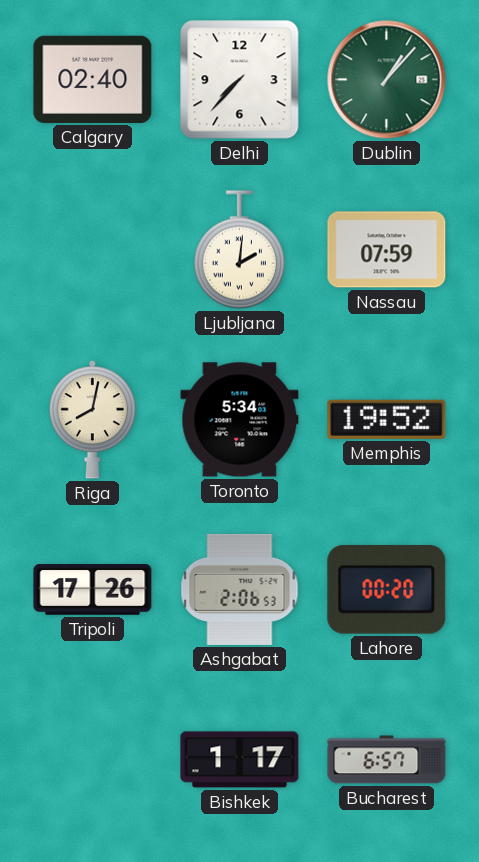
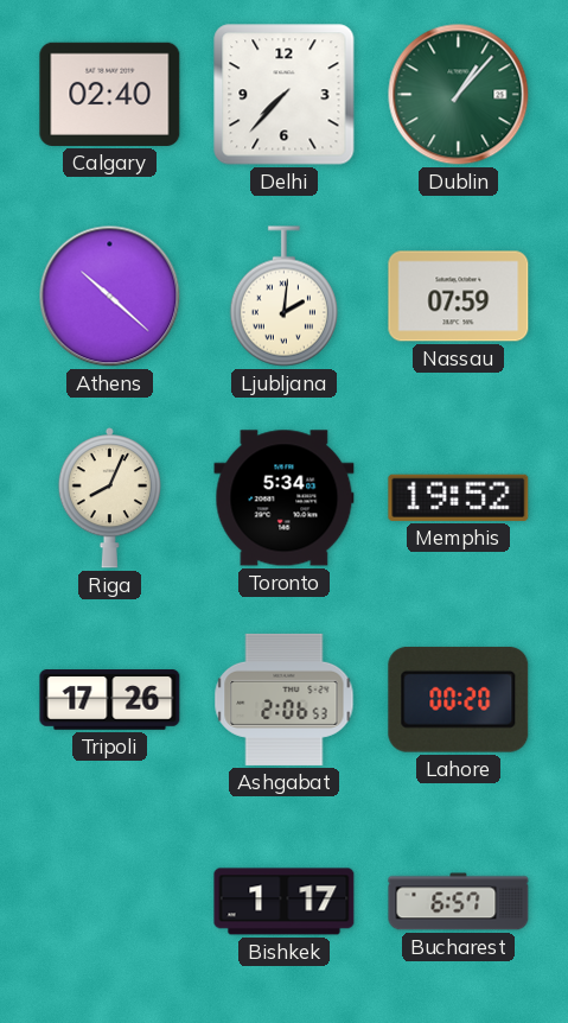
Athens: none -> 10:22 (110, 297)
Riga: 8:02 -> 8:04 (109, 498)
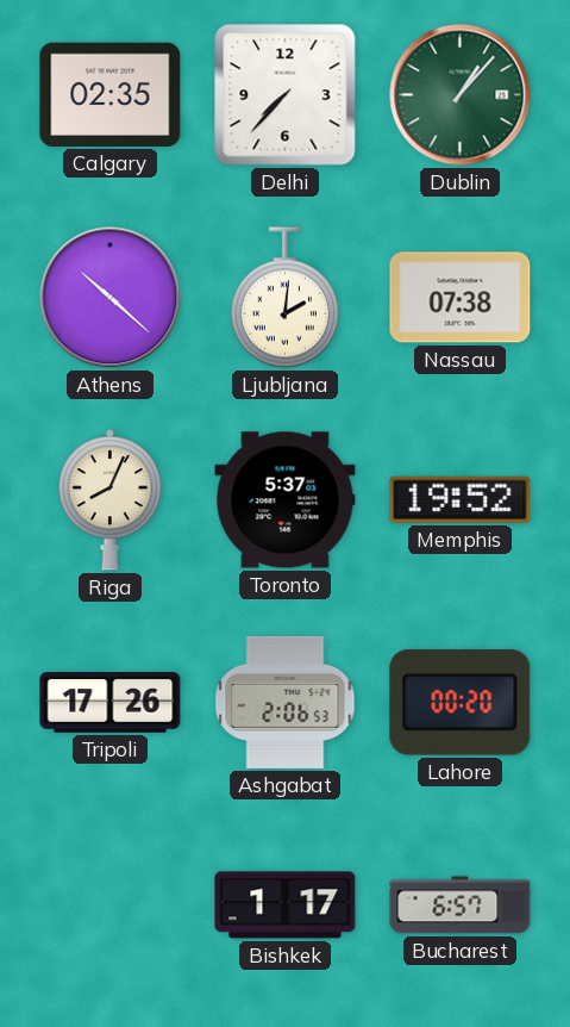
Calgary: 02:40 -> 02:35 (111, 94)
Nassau: 07:59 -> 07:38 (461, 298)
Toronto: 5:34 -> 5:37 (286, 500)
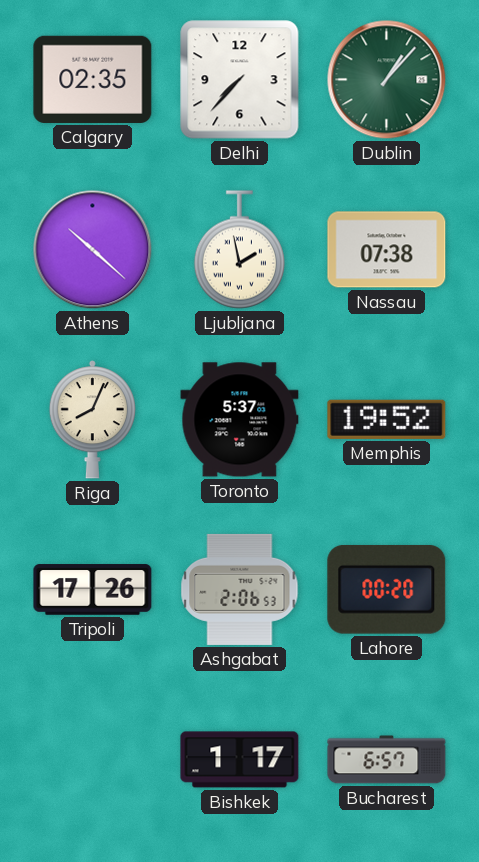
Ljubljana: 2:01 -> 1:58 (239, 250)
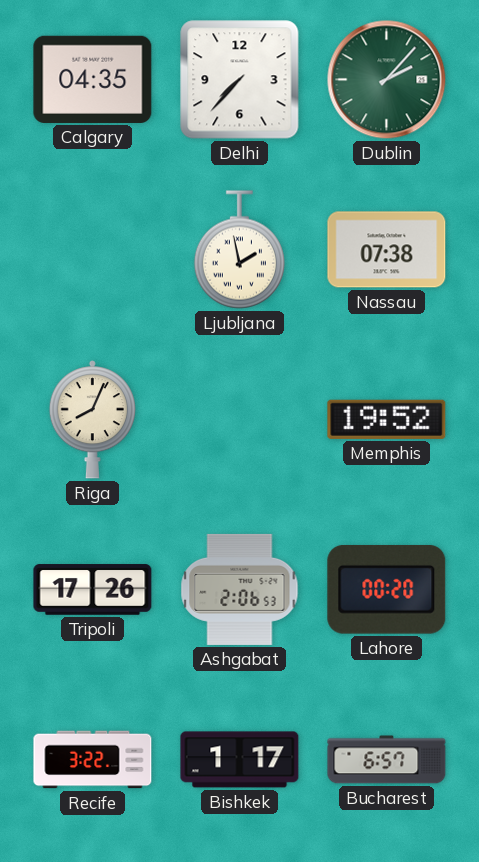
Calgary: 02:35 -> 04:35 (93, 79)
Dublin: 1:07 -> 2:07 (387, 80)
Athens: 10:22 -> none (93, 250)
Toronto: 5:37 -> none (240, 420)
Recife: none -> 3:22 (93, 760)
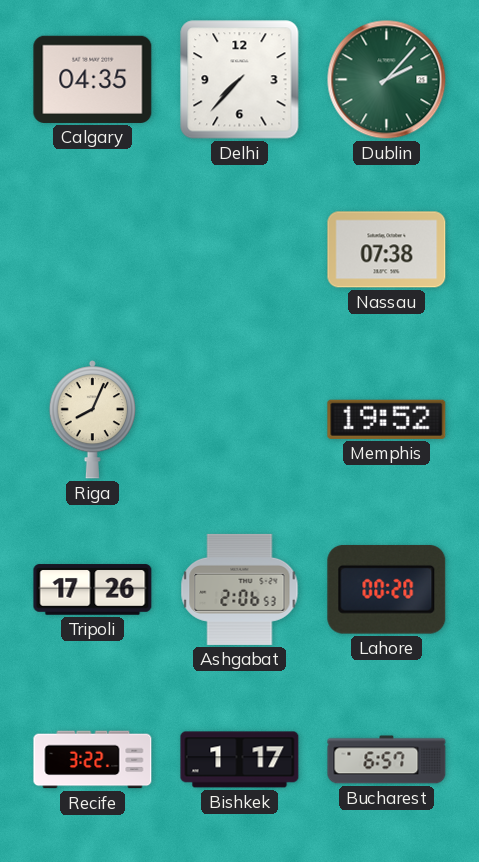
Ljubljana: 1:58 -> none (239, 250)
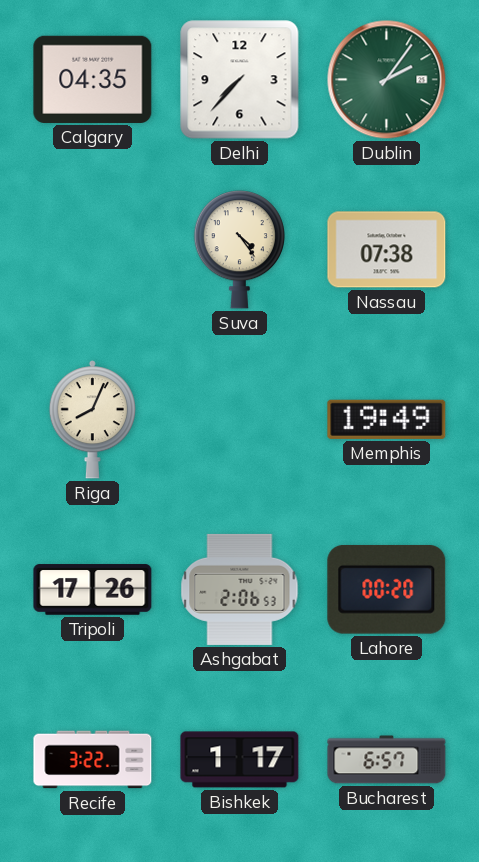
Dublin: 2:07 -> 2:06 (387, 80)
Suva: none -> 4:24 (239, 250)
Memphis: 19:52 -> 19:49 (387, 419)
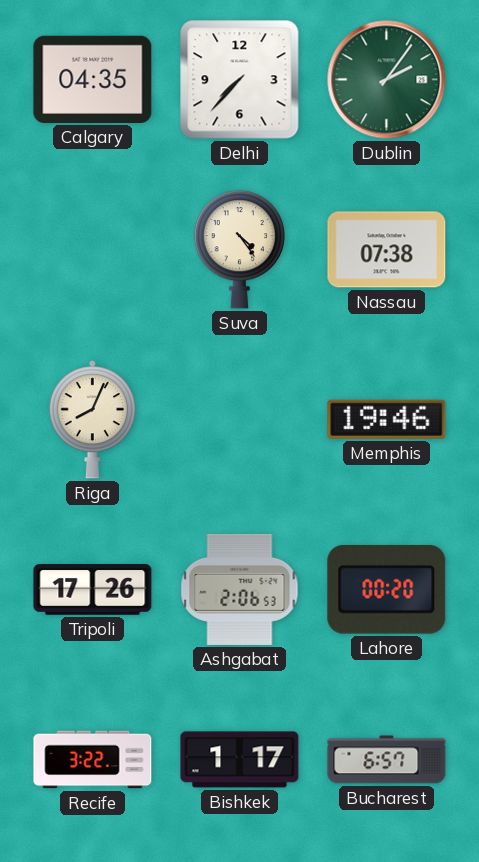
Memphis: 19:49 -> 19:46 (387, 419)
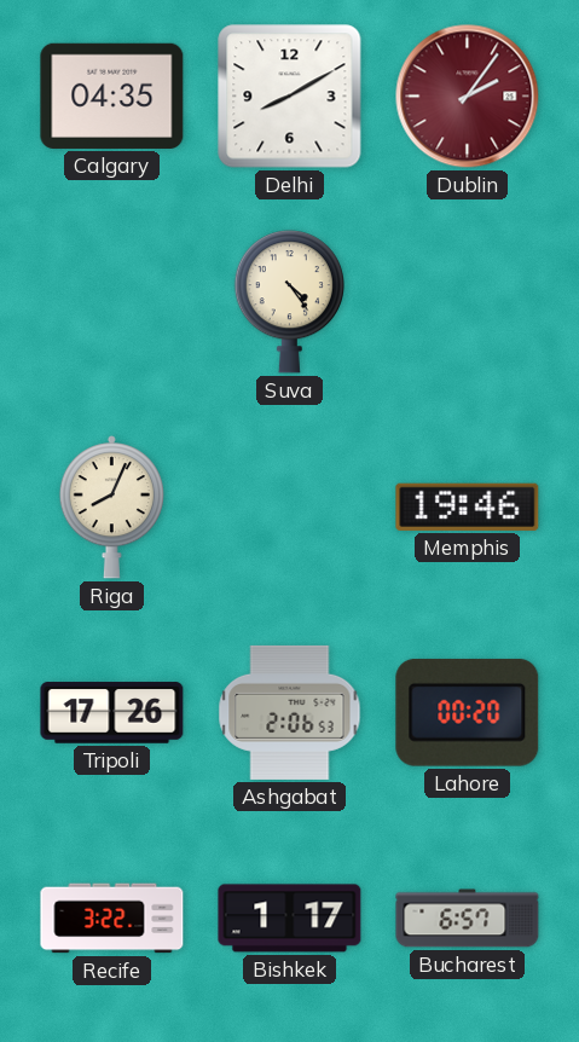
Delhi: 7:37 -> 8:10 (290, 97)
Dublin dial: green -> burgundy (468, 97)
Nassau: 07:38 -> none (387, 250)
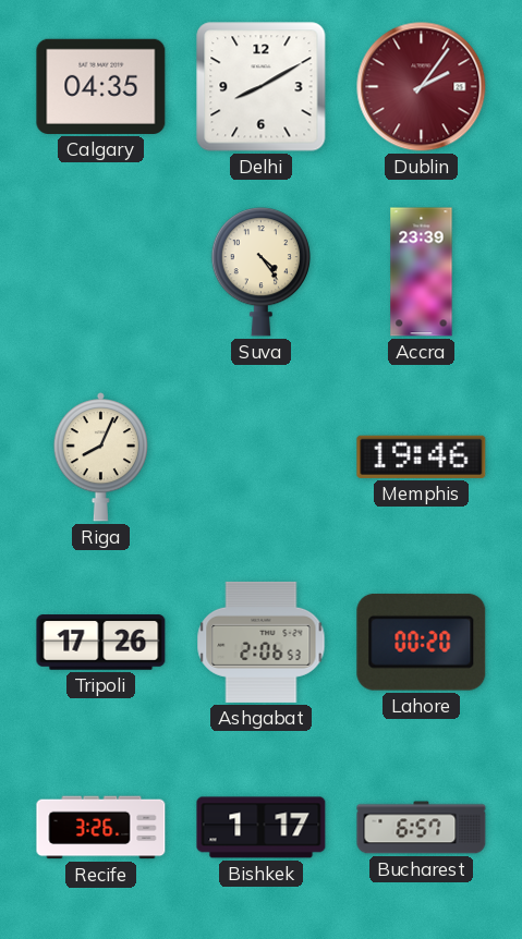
Accra: none -> 23:39 (422, 272)
Recife: 3:22 -> 3:26 (101, 828)
